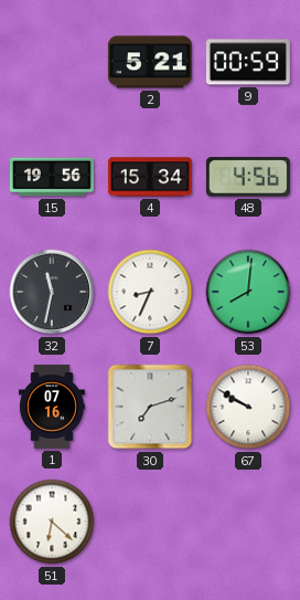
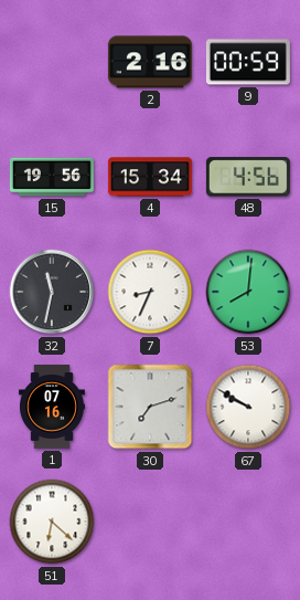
2: 5:21 -> 2:16 (150, 62)
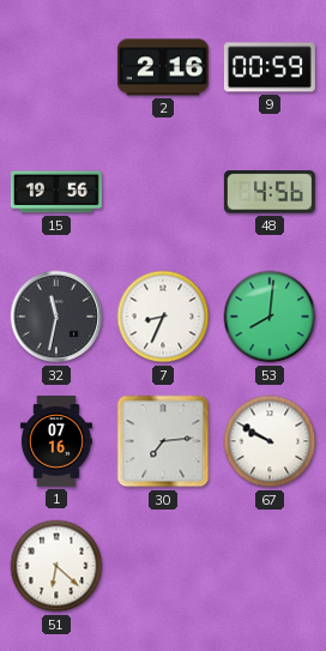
4: 15:34 -> none (150, 177)
30: 7:12 -> 7:14 (163, 441)
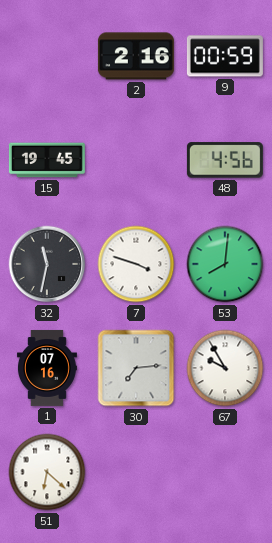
15: 19:56 -> 19:45 (47, 160)
7: 8:34 -> 3:48 (136, 264)
67: 9:50 -> 9:55 (225, 368)
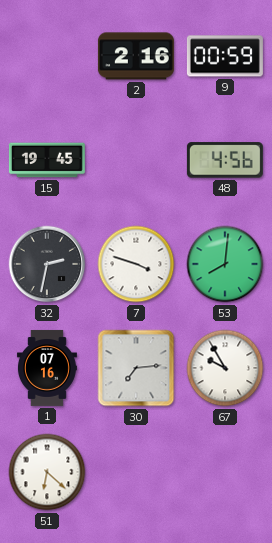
32: 11:32 -> 2:32 (47, 264)
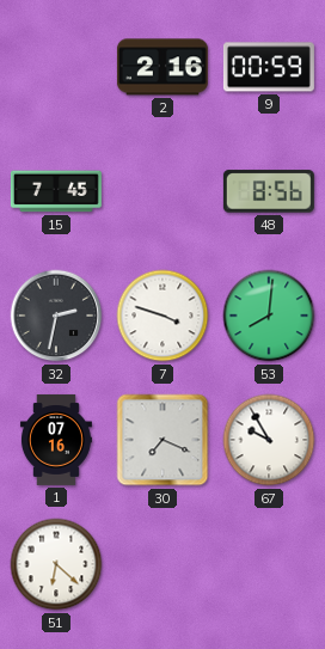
15: 19:45 -> 7:45 (56, 191)
48: 4:56 -> 8:56 (269, 191)
30: 7:14 -> 7:19 (162, 440)
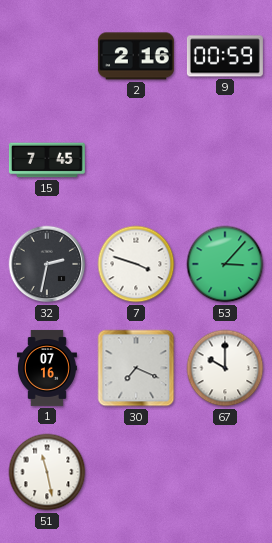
48: 8:56 -> none (269, 191)
53: 8:01 -> 3:07 (225, 264)
67: 9:55 -> 10:00 (225, 368)
51: 6:22 -> 11:28 (47, 472)
